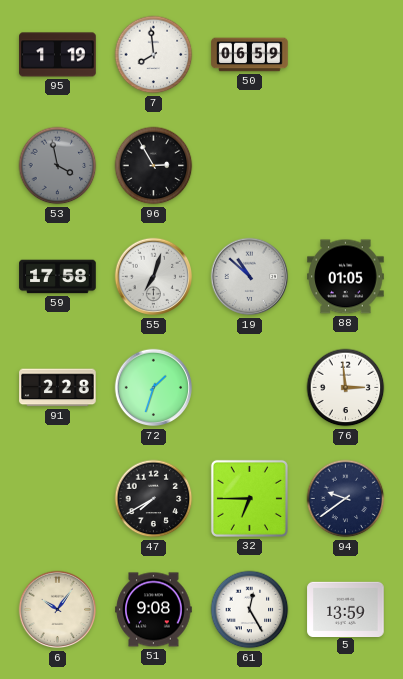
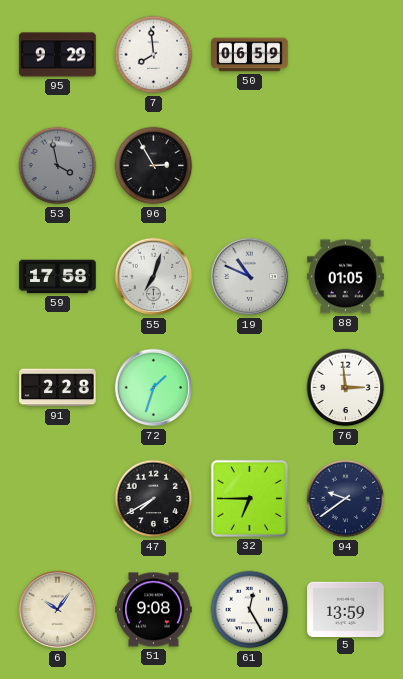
95: 1:19 -> 9:29 (58, 55)
19: 10:52 -> 10:49 (250, 277)
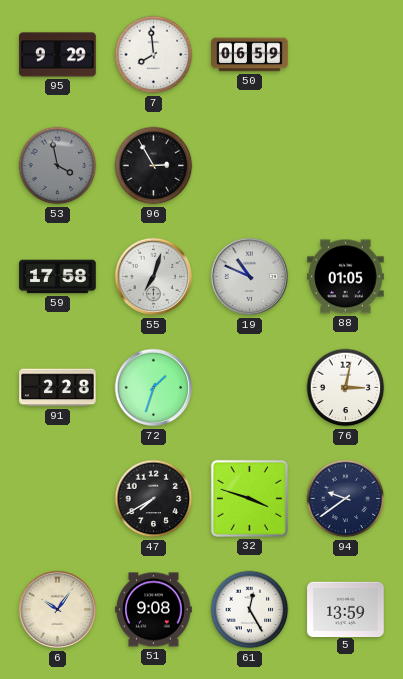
76: 2:59 -> 3:02 (346, 388)
32: 6:45 -> 3:48 (249, 498)
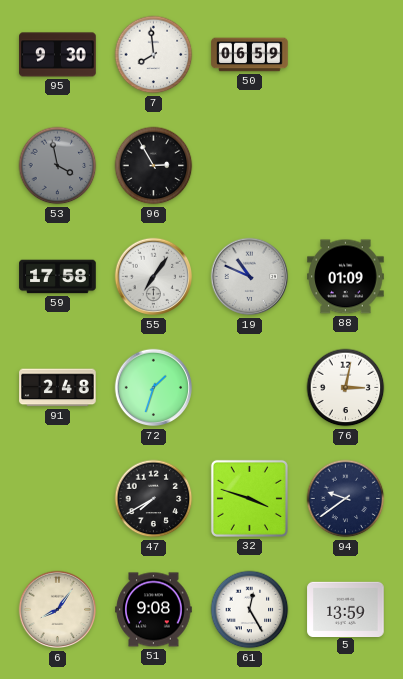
95: 9:29 -> 9:30 (58, 55)
55: 7:03 -> 7:06 (154, 277)
88: 01:05 -> 01:09 (346, 277)
91: 2:28 -> 2:48 (58, 388)
6: 10:06 -> 8:06 (58, 610)
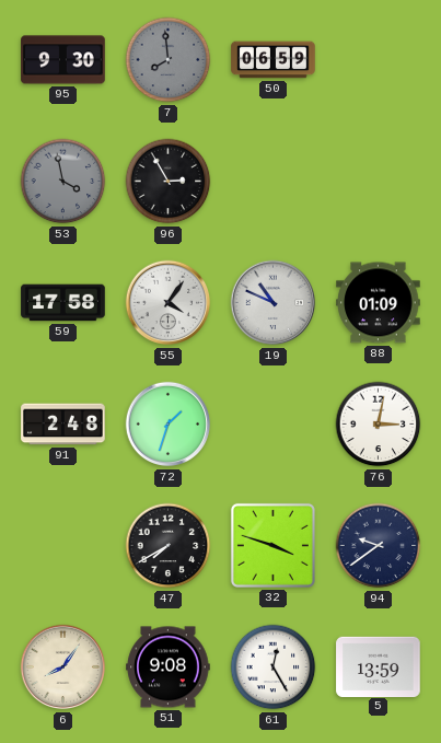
7 dial: white -> grey (169, 60)
55: 7:06 -> 4:06 (169, 303)
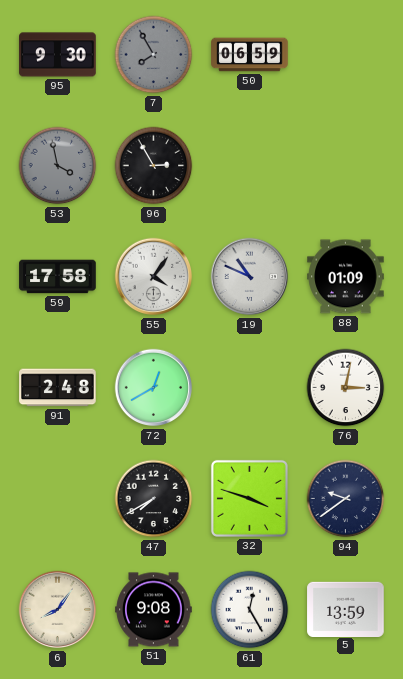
7: 7:59 -> 7:55 (154, 55)
72: 1:33 -> 12:40 (154, 388)
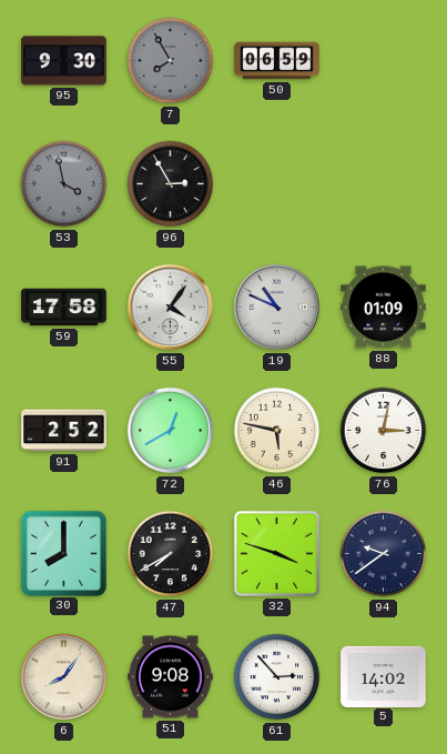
91: 2:48 -> 2:52 (64, 431)
46: none -> 5:47 (277, 431)
30: none -> 8:00 (63, 553)
61: 12:25 -> 2:53 (277, 677)
5: 13:59 -> 14:02 (384, 676)
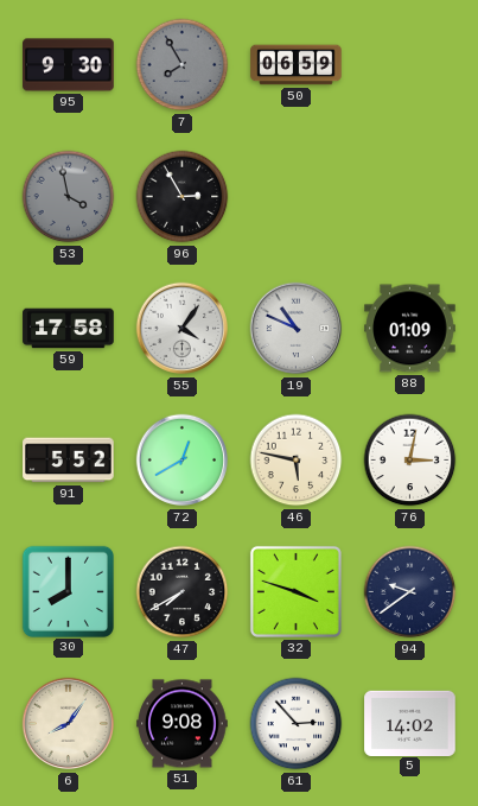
91: 2:52 -> 5:52 (69, 461)
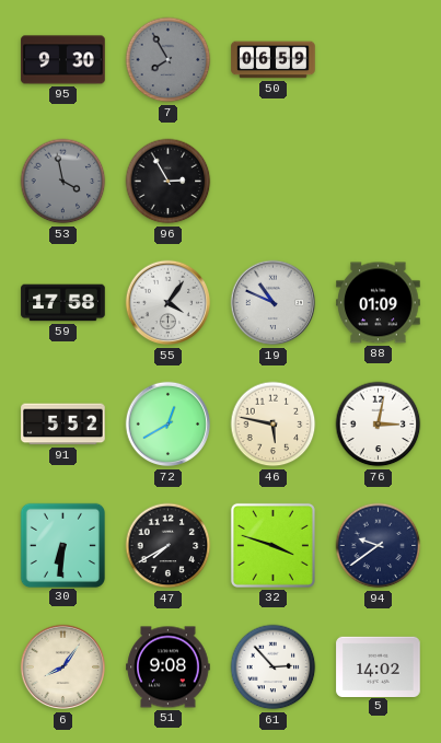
30: 8:00 -> 6:31 (62, 545)
